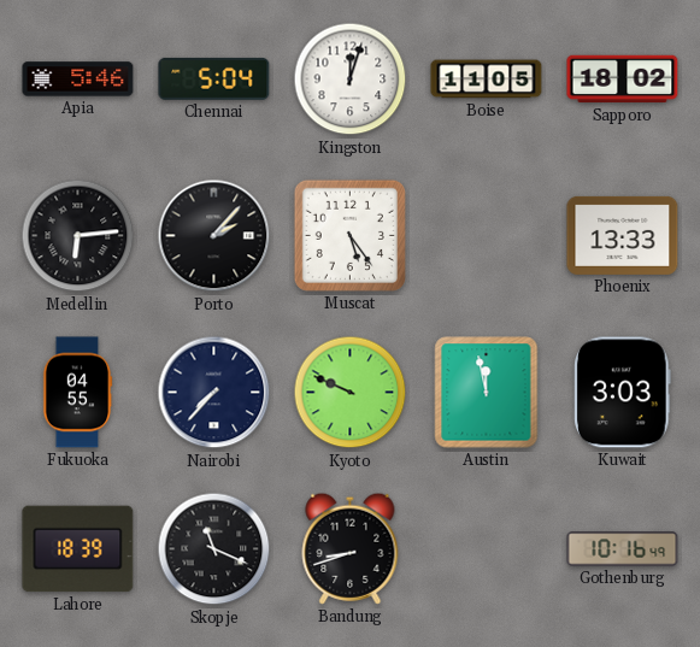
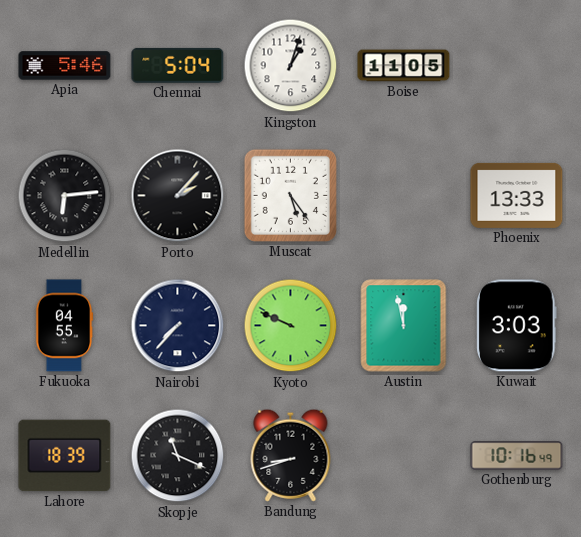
Kingston: 12:03 -> 1:03 (291, 66)
Sapporo: 18:02 -> none (623, 80)
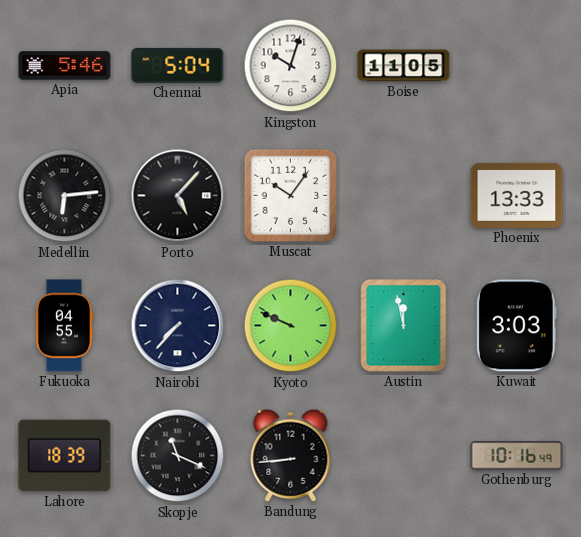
Kingston: 1:03 -> 10:03 (291, 66)
Porto: 2:07 -> 5:07 (178, 196)
Muscat: 5:24 -> 10:06 (290, 195)
Bandung: 8:42 -> 8:44 (291, 455)
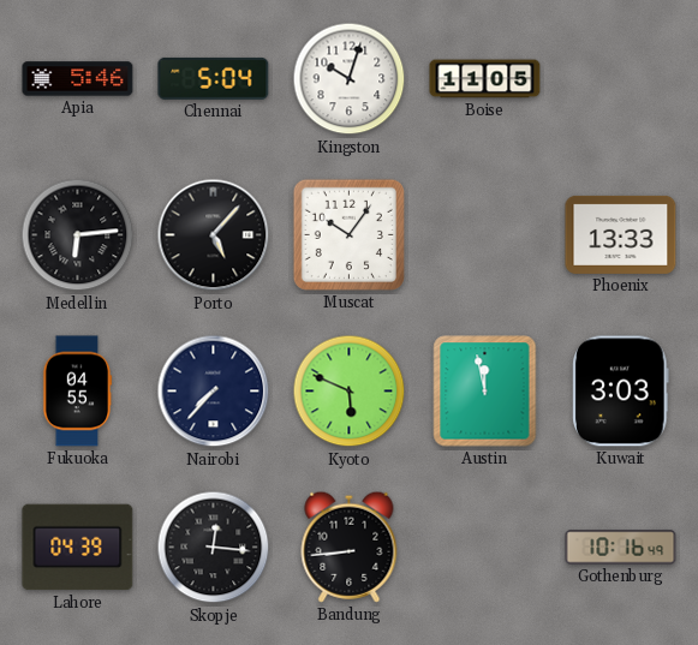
Kyoto: 9:49 -> 5:49 (350, 392)
Lahore: 18:39 -> 04:39 (78, 548)
Skopje: 11:19 -> 12:16 (214, 548)
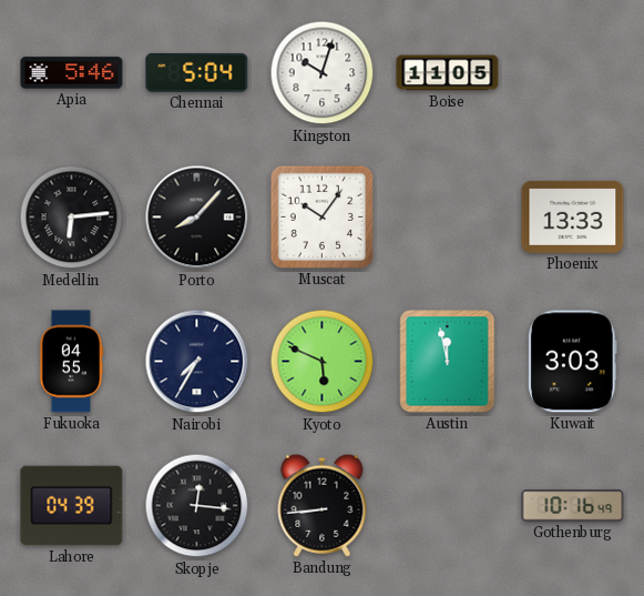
Porto: 5:07 -> 8:07 (197, 218)
Nairobi: 7:37 -> 7:35 (197, 362)
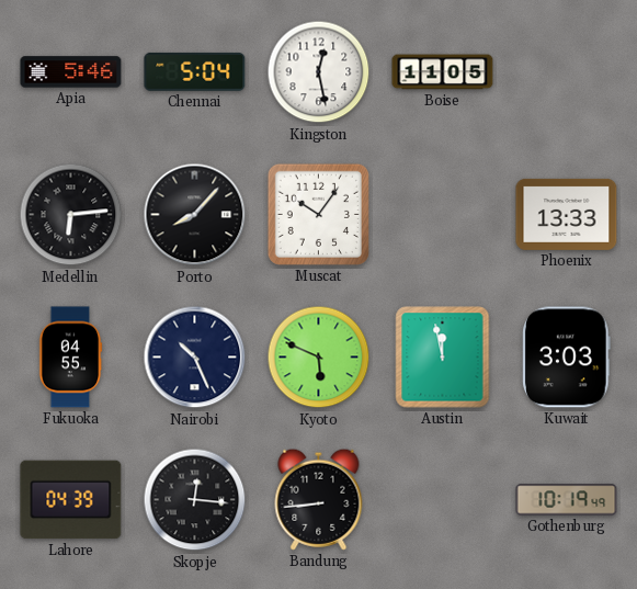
Kingston: 10:03 -> 12:28 (319, 72)
Nairobi: 7:35 -> 10:26 (195, 358)
Gothenburg: 10:16 -> 10:19 (567, 500)
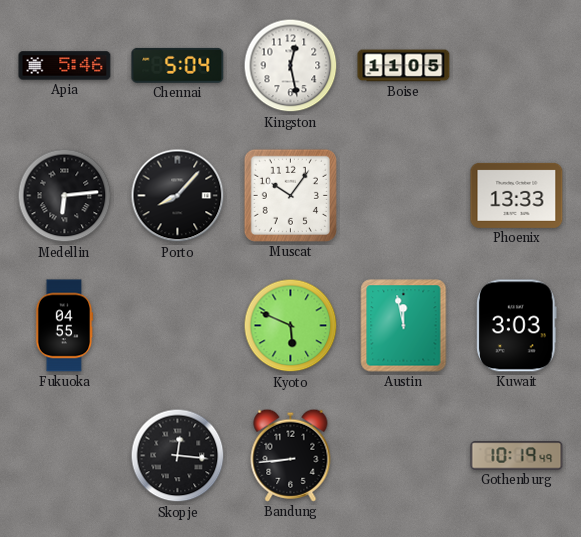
Nairobi: 10:26 -> none (195, 358)
Lahore: 04:39 -> none (71, 500)
